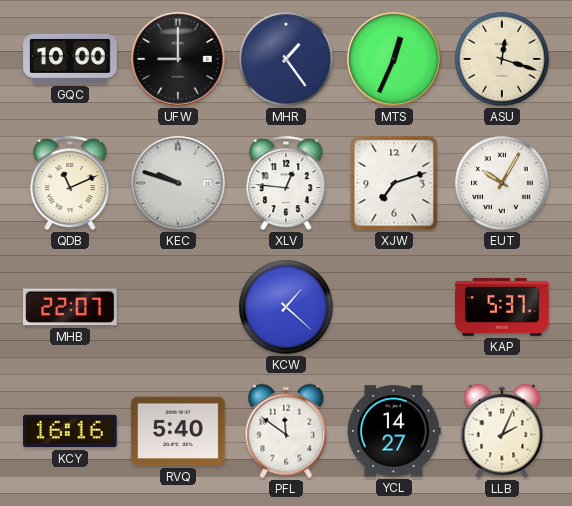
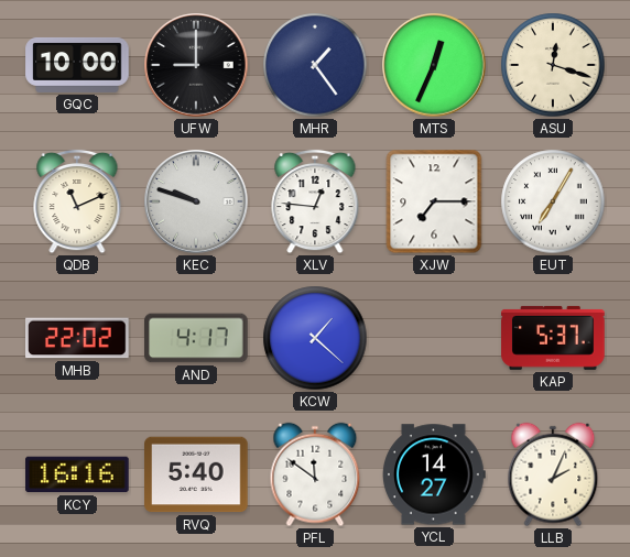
XJW: 7:12 -> 7:15 (434, 201)
EUT: 10:05 -> 7:05 (553, 201)
MHB: 22:07 -> 22:02 (77, 338)
AND: none -> 4:17 (196, 338)
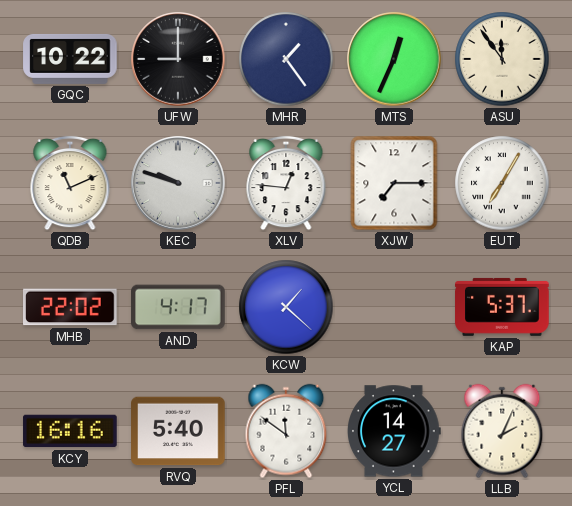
GQC: 10:00 -> 10:22 (70, 59)
ASU: 12:18 -> 11:54 (502, 59)
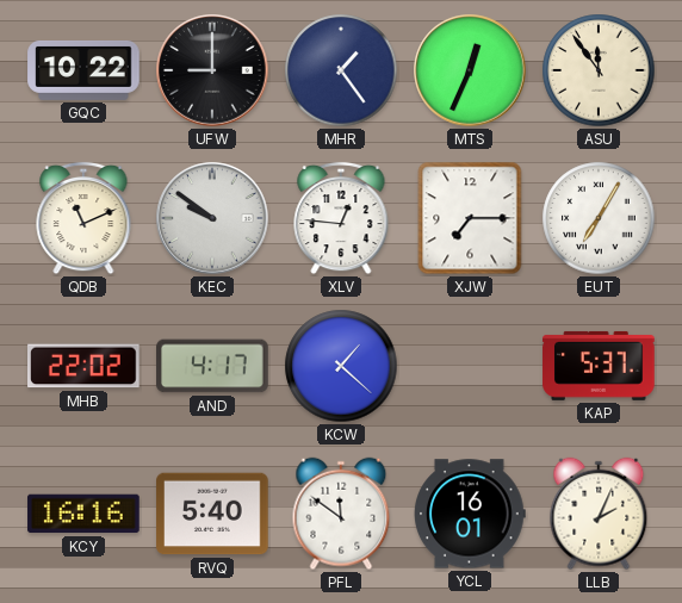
KEC: 9:48 -> 9:51 (212, 218)
YCL: 14:27 -> 16:01 (471, 514)
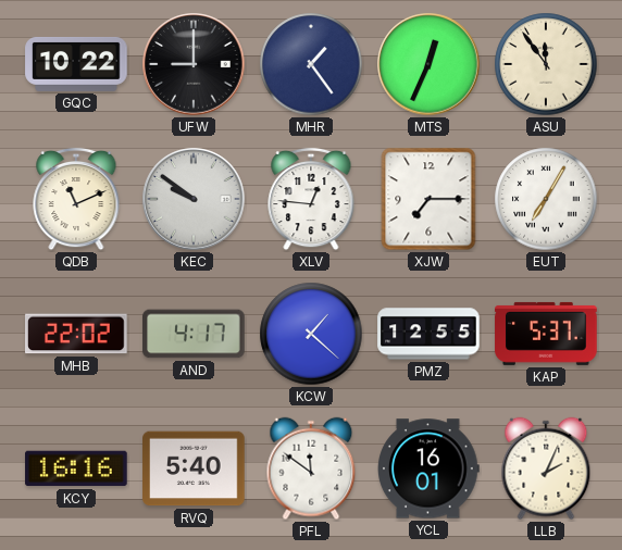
PMZ: none -> 12:55 (428, 334)
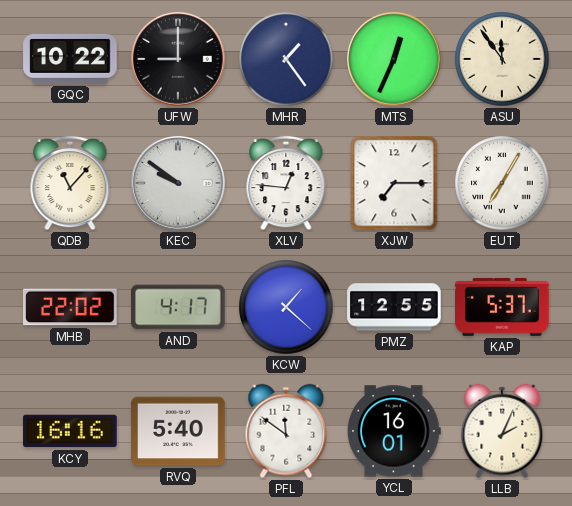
QDB: 11:11 -> 11:07 (70, 183)
